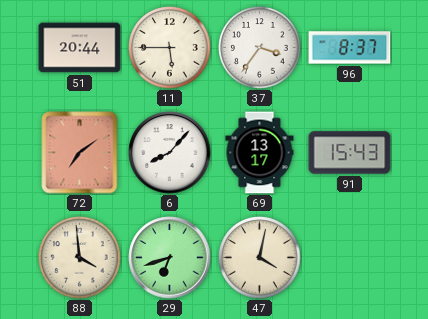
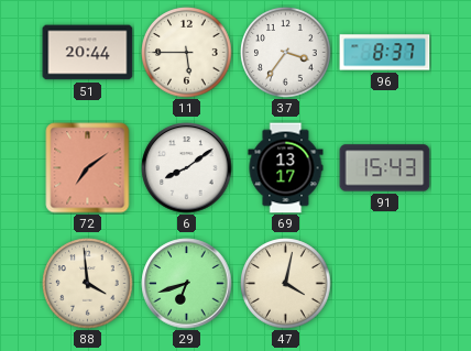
6: 8:07 -> 8:09 (187, 168)
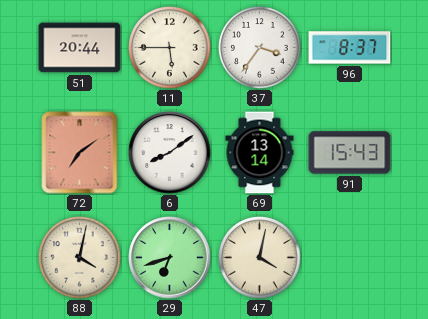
69: 13:17 -> 13:14 (260, 153)
88: 3:59 -> 4:02 (80, 258)
